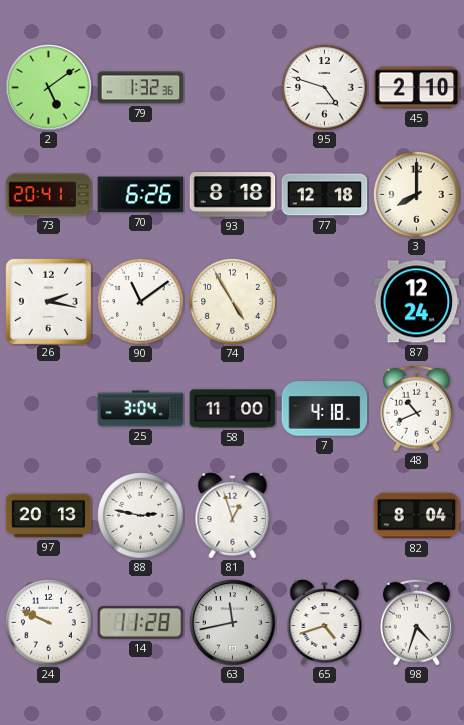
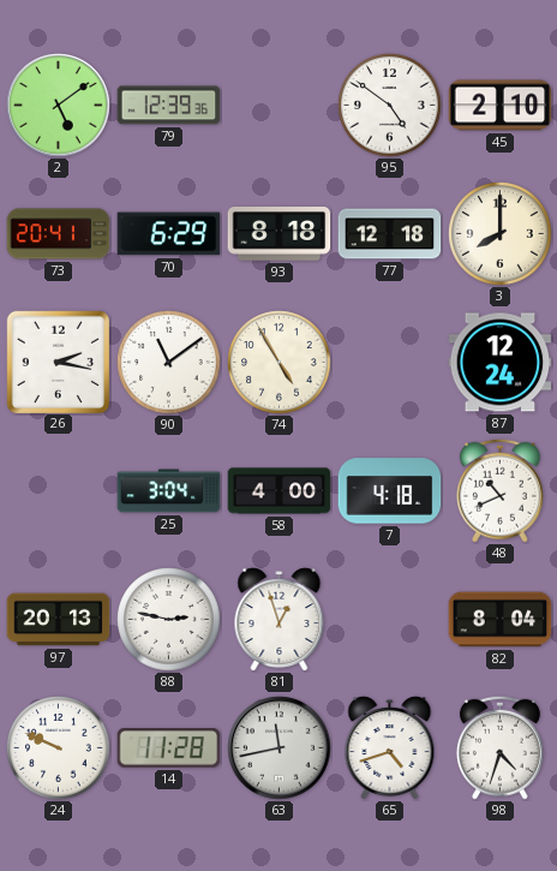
79: 1:32 -> 12:39 (169, 106)
95: 4:48 -> 4:51 (390, 106)
70: 6:26 -> 6:29 (169, 234)
58: 11:00 -> 4:00 (280, 491)
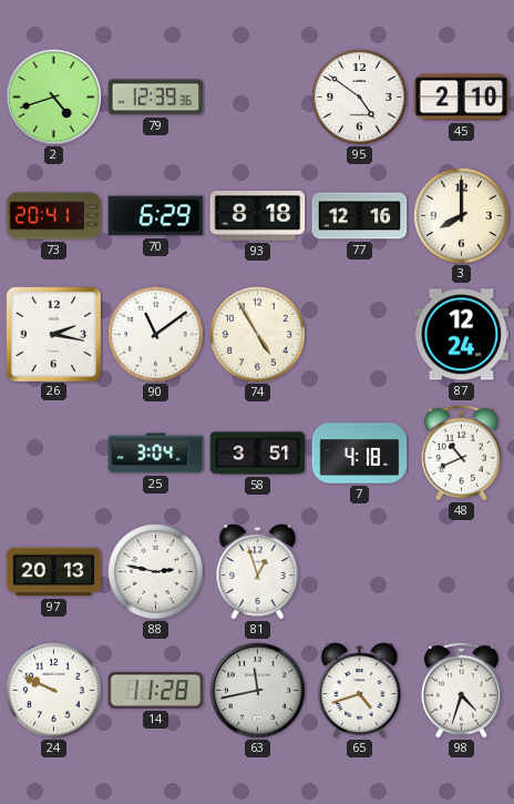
2: 5:09 -> 4:42 (54, 98)
77: 12:18 -> 12:16 (360, 216)
58: 4:00 -> 3:51 (258, 454)
82: 8:04 -> none (501, 620)
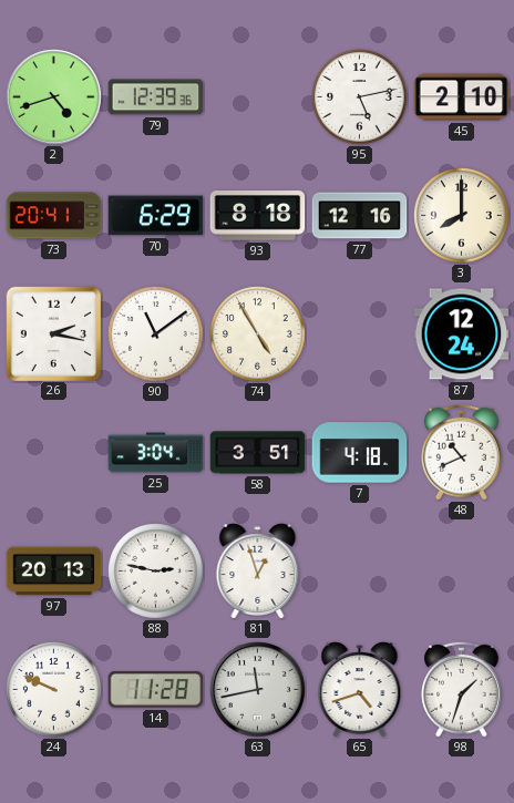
95: 4:51 -> 5:13 (360, 97)
98: 4:33 -> 1:33 (461, 689)
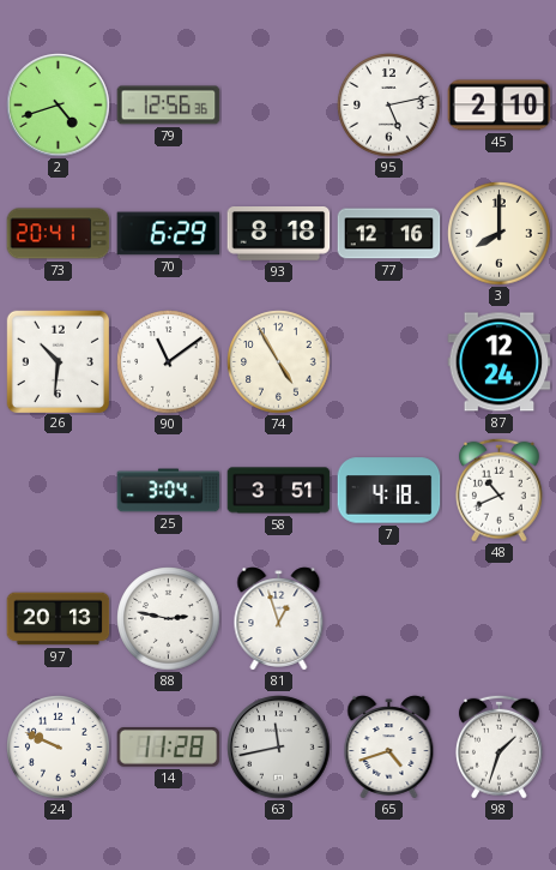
79: 12:39 -> 12:56 (169, 106)
26: 2:17 -> 10:31 (58, 361)
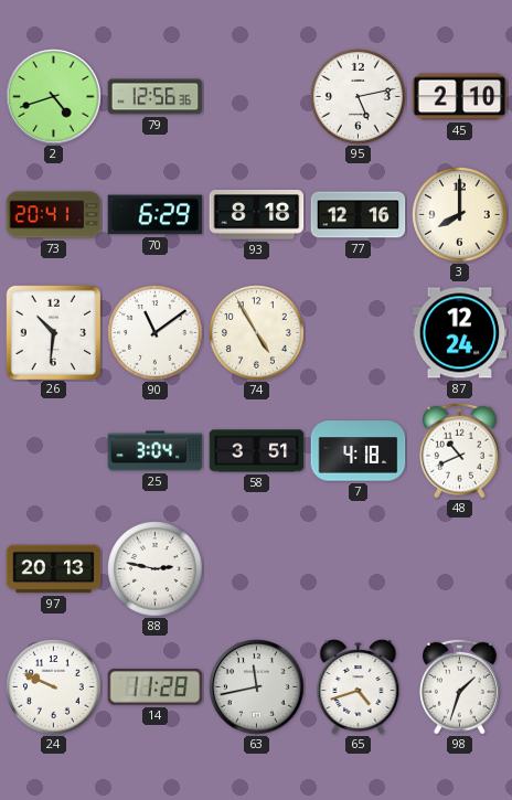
81: 12:57 -> none (279, 619)
